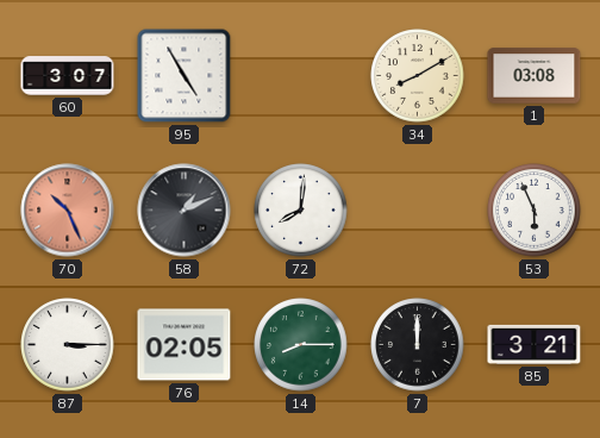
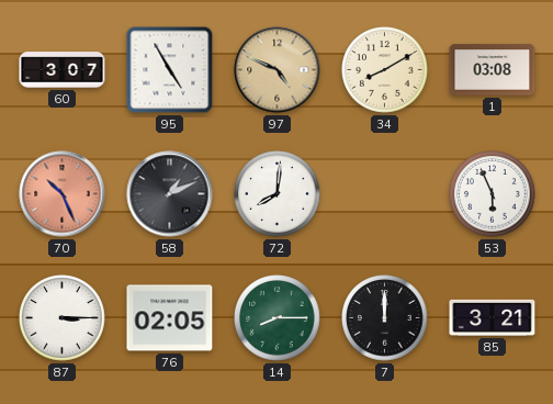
97: none -> 4:49 (278, 70)
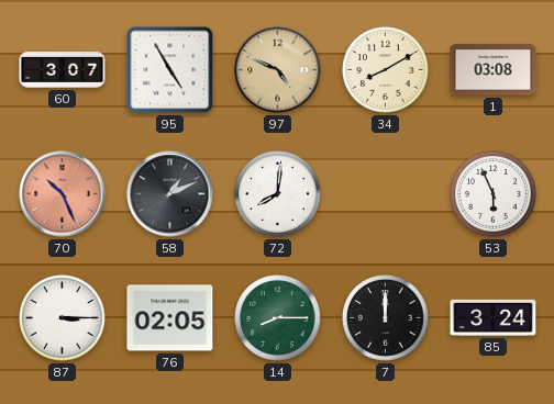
85: 3:21 -> 3:24 (494, 317)
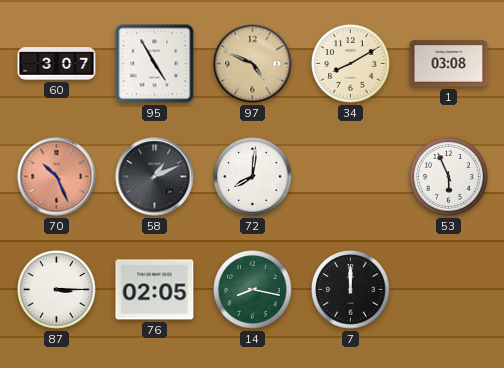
14: 8:15 -> 8:17 (253, 290)
85: 3:24 -> none (494, 317)
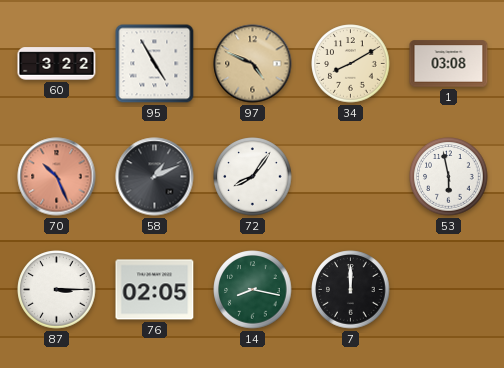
60: 3:07 -> 3:22 (57, 64)
72: 8:01 -> 8:06 (253, 177)
53: 5:56 -> 5:58 (449, 177)
